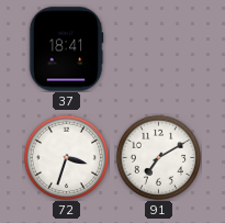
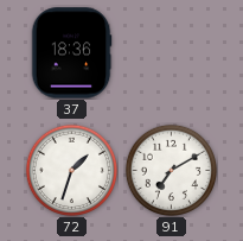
37: 18:41 -> 18:36 (71, 53)
72: 3:33 -> 1:33 (71, 170)
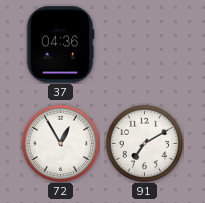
37: 18:36 -> 04:36 (60, 45)
72: 1:33 -> 12:55 (60, 143)
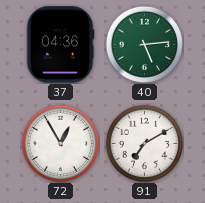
40: none -> 5:14 (144, 44)
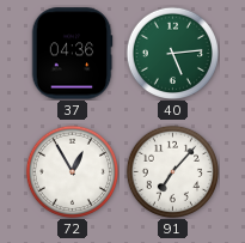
91: 7:10 -> 7:07 (172, 171)
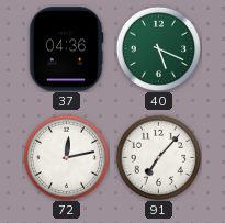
40: 5:14 -> 5:19 (158, 48)
72: 12:55 -> 12:13 (66, 157)
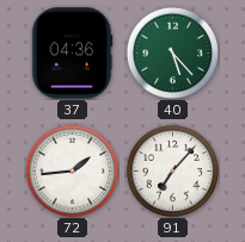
40: 5:19 -> 5:23 (172, 52)
72: 12:13 -> 1:44 (72, 170)
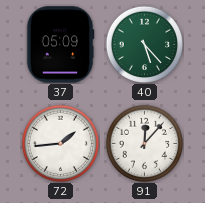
37: 04:36 -> 05:09 (60, 45)
91: 7:07 -> 12:07 (144, 143)
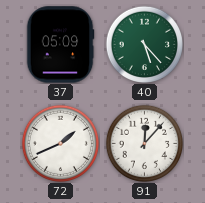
72: 1:44 -> 1:41 (60, 143)
